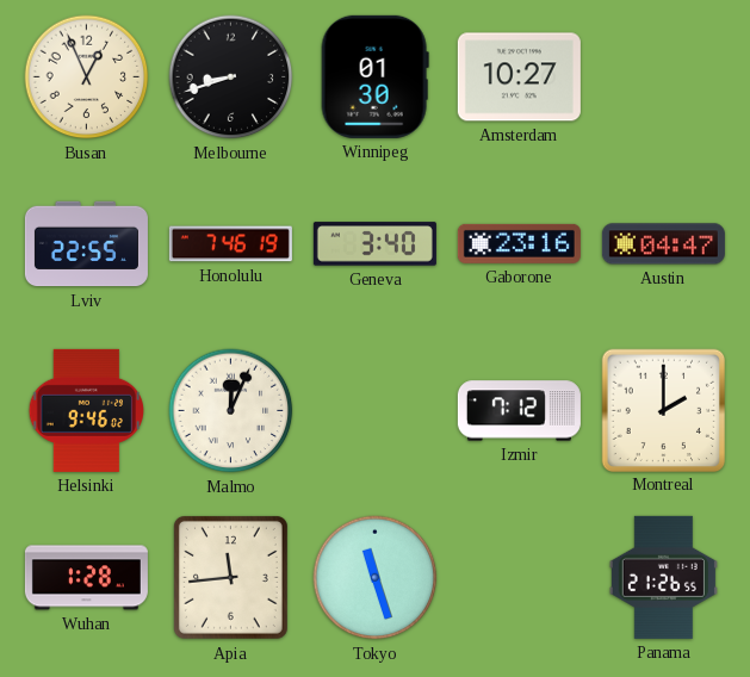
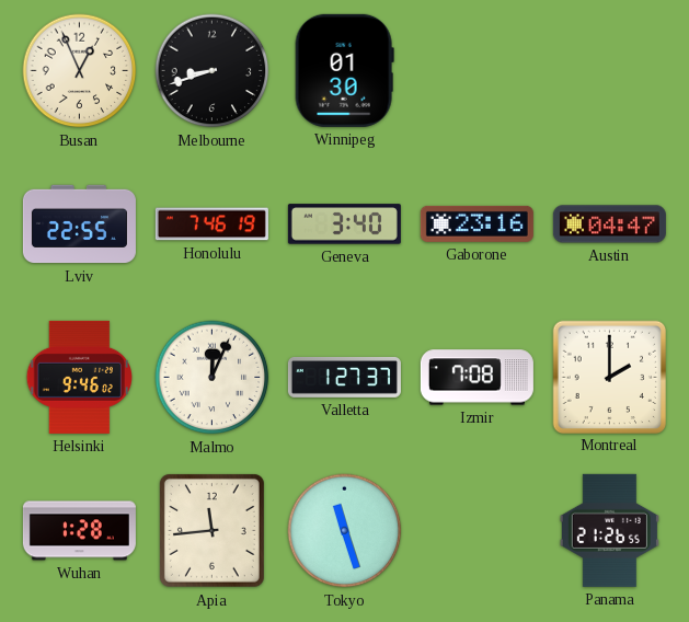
Amsterdam: 10:27 -> none (519, 77)
Valletta: none -> 1:27 (344, 377)
Izmir: 7:12 -> 7:08 (476, 378)
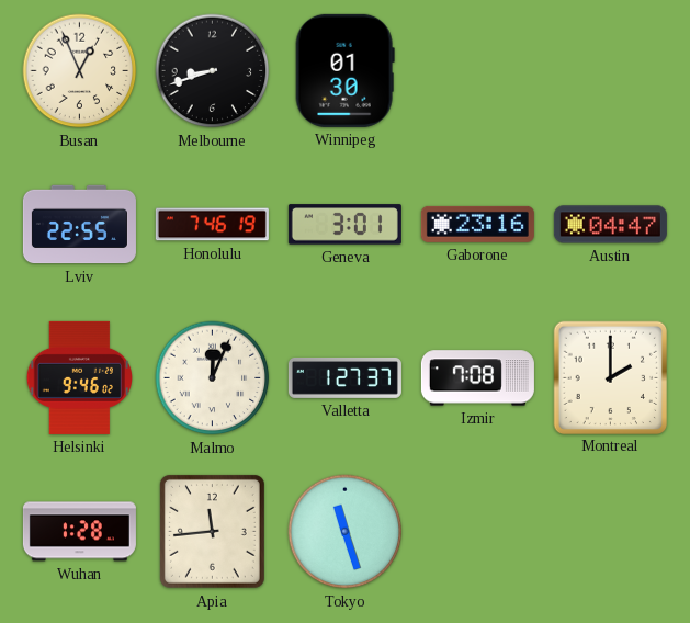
Geneva: 3:40 -> 3:01 (344, 225)
Panama: 21:26 -> none (609, 530)
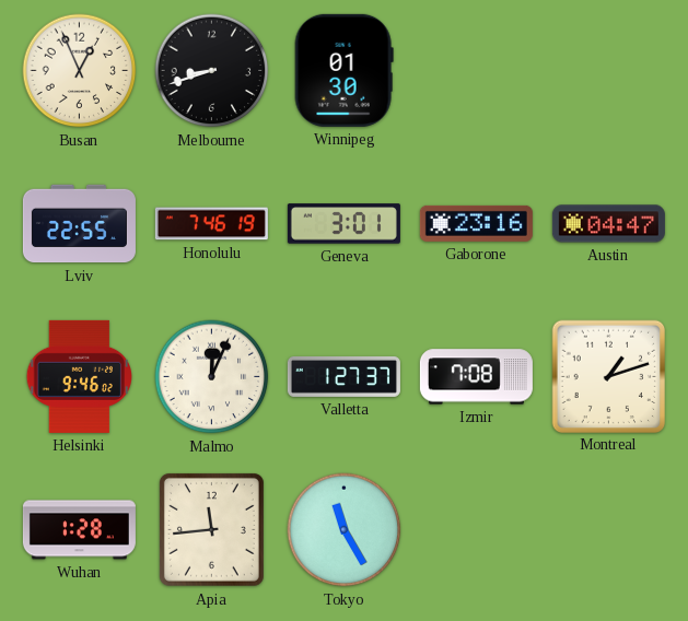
Montreal: 2:00 -> 1:12 (608, 376)
Tokyo: 11:27 -> 11:25 (345, 530)
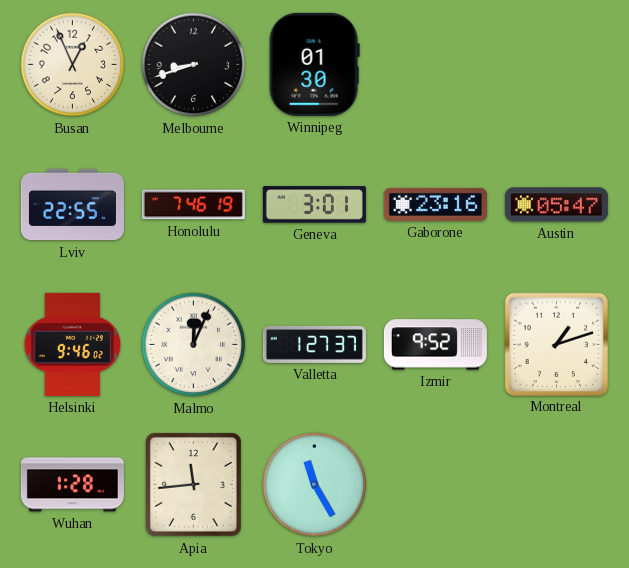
Austin: 04:47 -> 05:47 (556, 205)
Izmir: 7:08 -> 9:52 (435, 345)
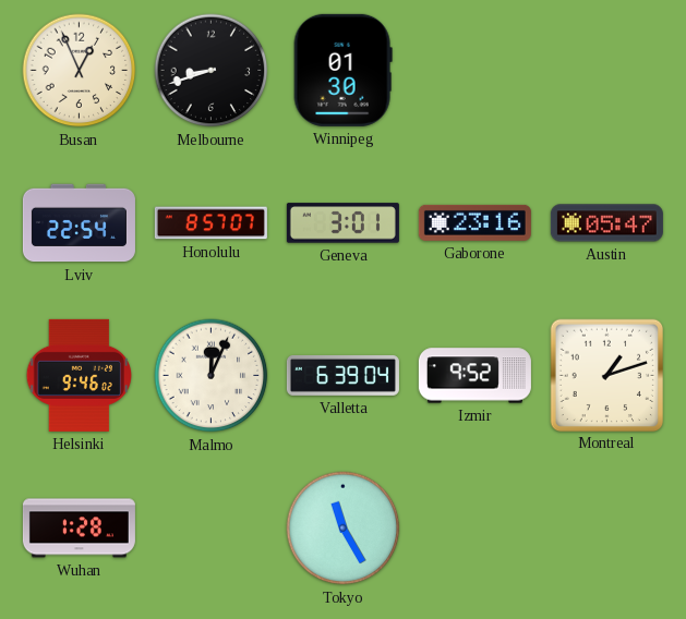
Lviv: 22:55 -> 22:54 (79, 223)
Honolulu: 7:46 -> 8:57 (210, 223)
Valletta: 1:27 -> 6:39 (342, 375)
Apia: 11:44 -> none (193, 484)
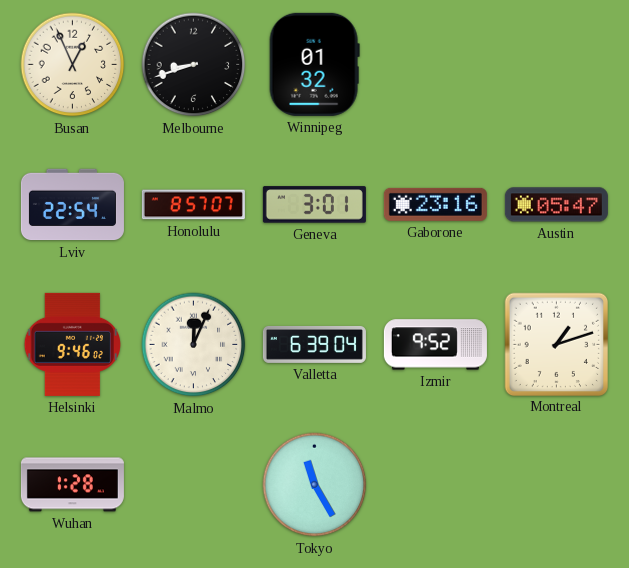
Winnipeg: 01:30 -> 01:32 (314, 64)
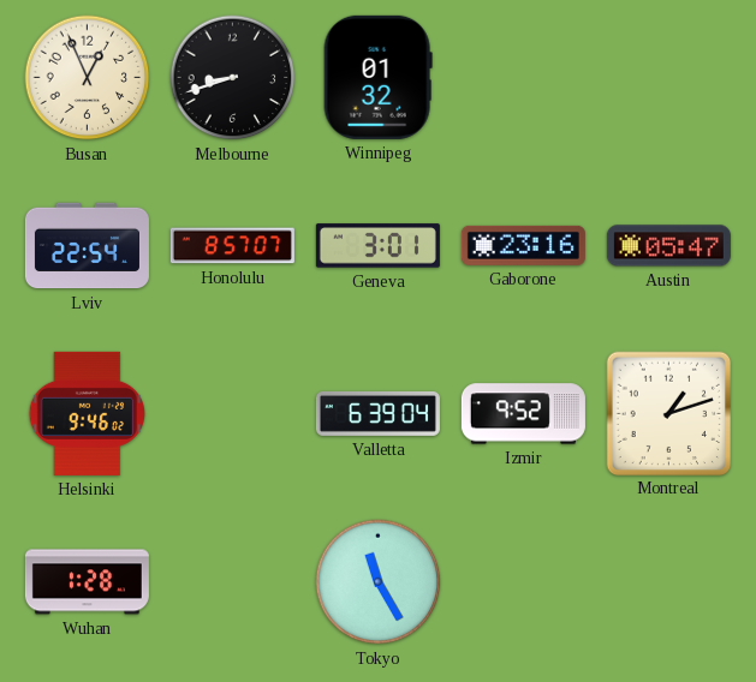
Malmo: 12:04 -> none (194, 345)
